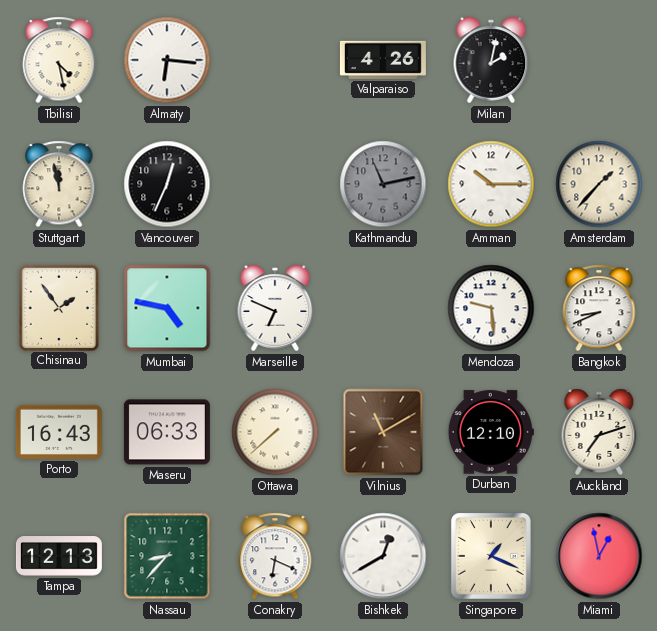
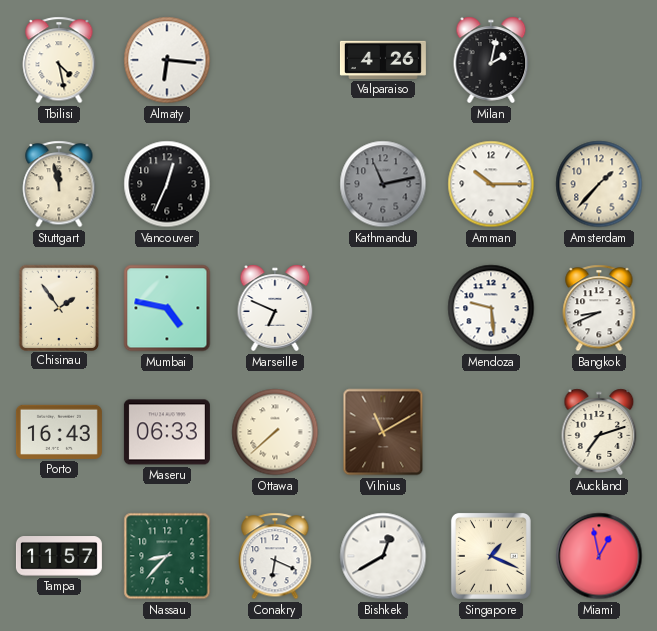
Durban: 12:10 -> none (491, 432)
Tampa: 12:13 -> 11:57 (59, 556)
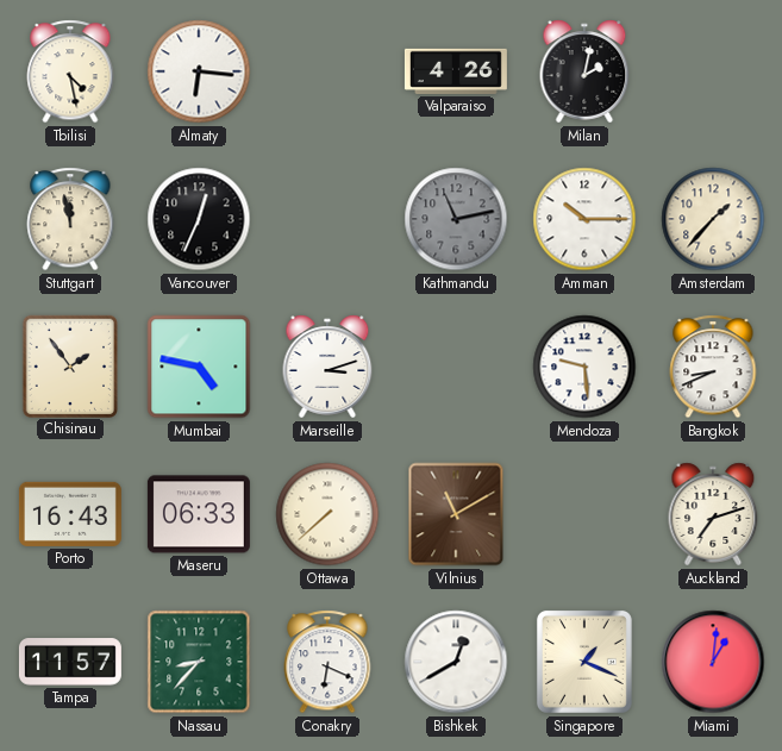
Marseille: 6:49 -> 3:12 (327, 367)
Miami: 12:58 -> 1:01 (713, 662)
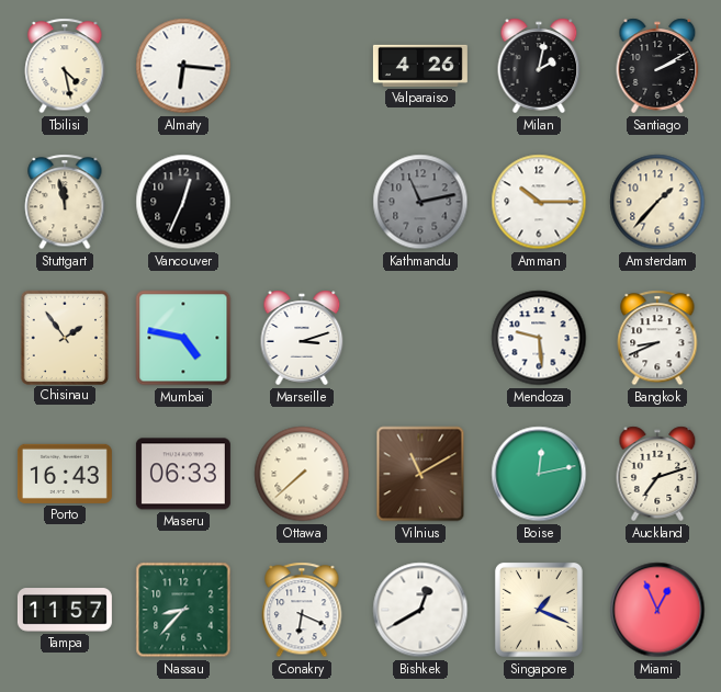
Santiago: none -> 2:10 (657, 66)
Boise: none -> 12:13 (539, 474)
Miami: 1:01 -> 12:56 (657, 610)
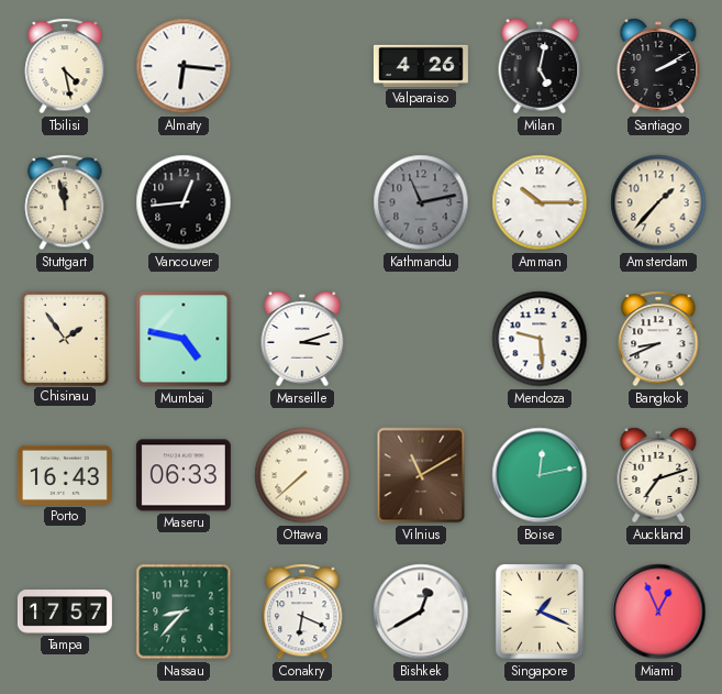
Milan: 2:02 -> 5:02 (540, 66)
Vancouver: 12:34 -> 12:44 (184, 202)
Tampa: 11:57 -> 17:57 (65, 612)
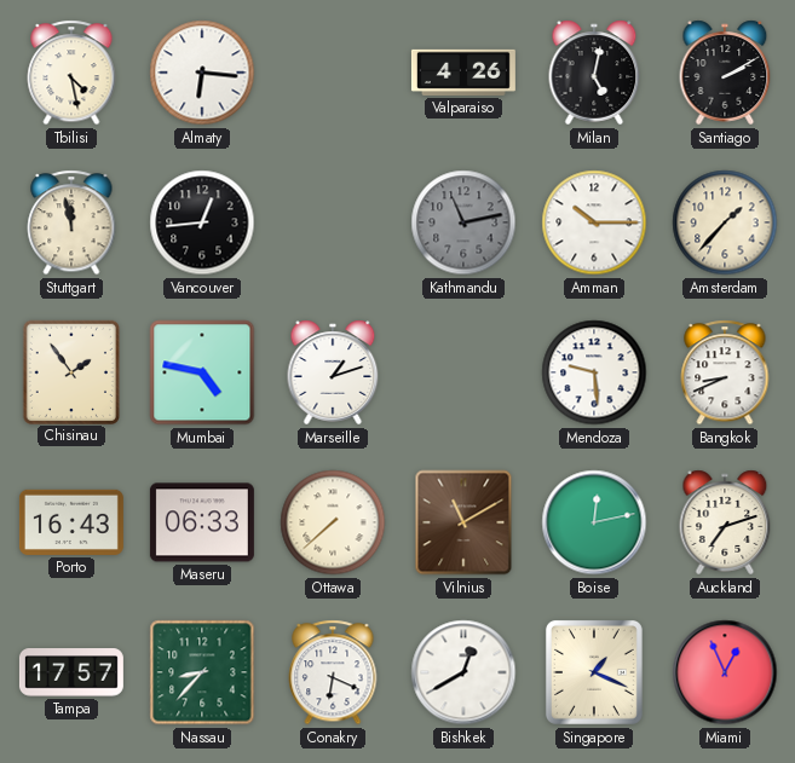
Marseille: 3:12 -> 1:12 (333, 372)
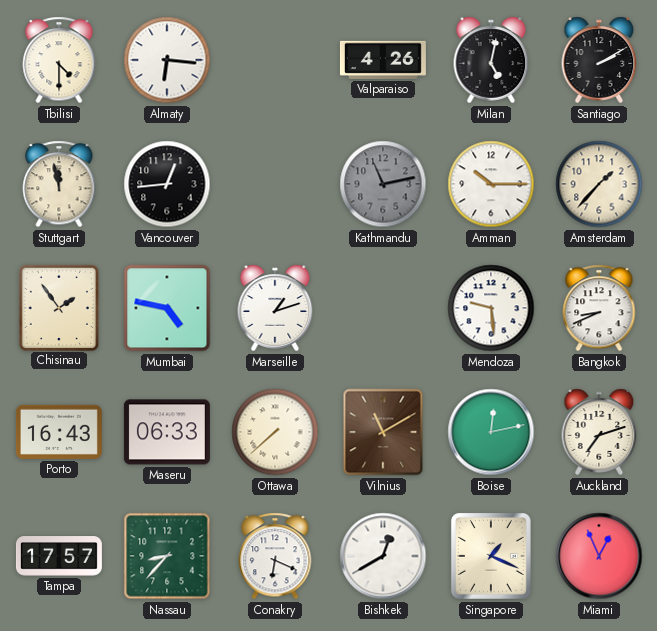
Tbilisi: 4:28 -> 4:30 (59, 60)
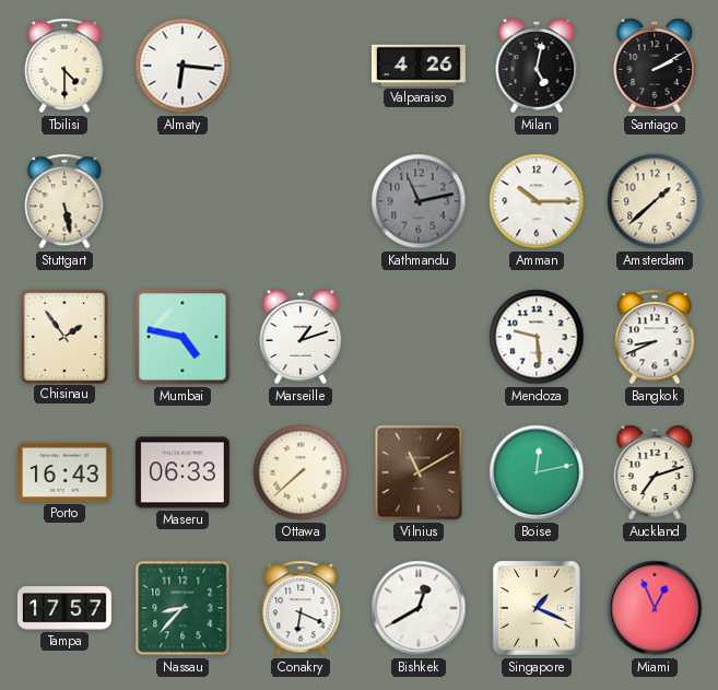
Stuttgart: 11:58 -> 5:28 (64, 201)
Vancouver: 12:44 -> none (167, 184)
Amsterdam: 1:37 -> 1:38 (655, 201)
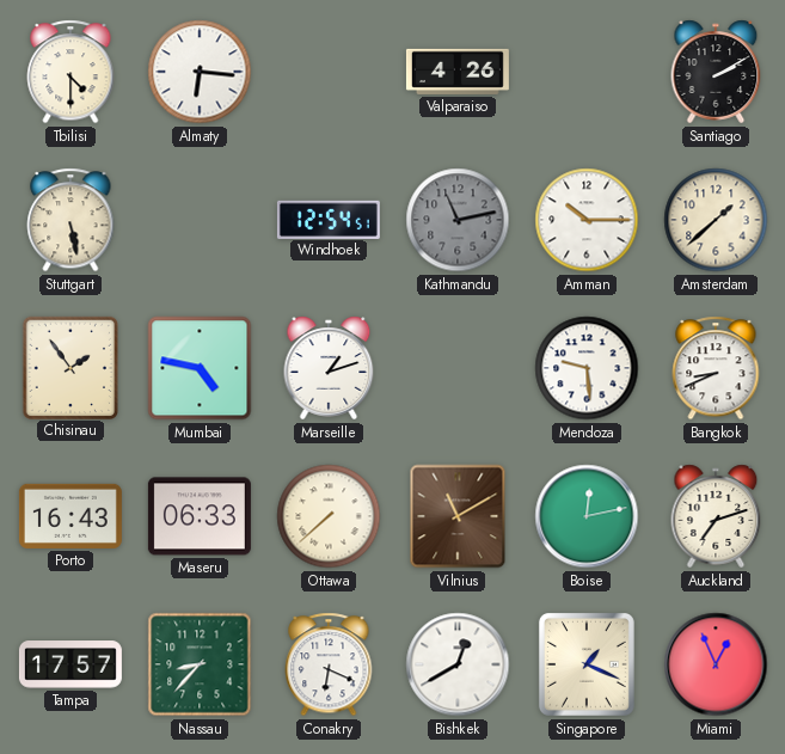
Milan: 5:02 -> none (537, 66)
Windhoek: none -> 12:54 (329, 219)
